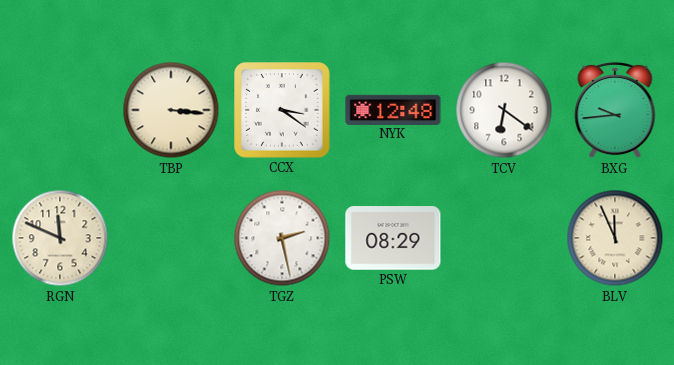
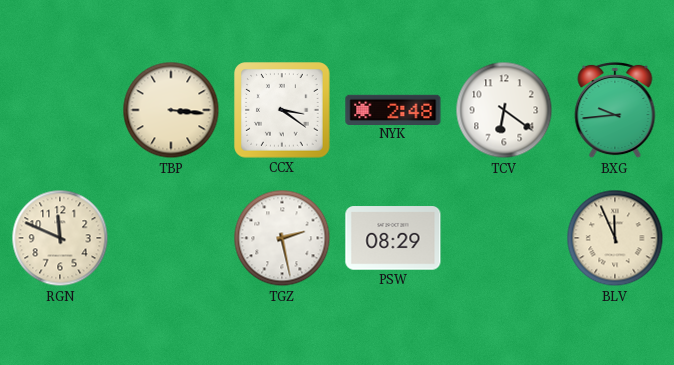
NYK: 12:48 -> 2:48 (393, 109)
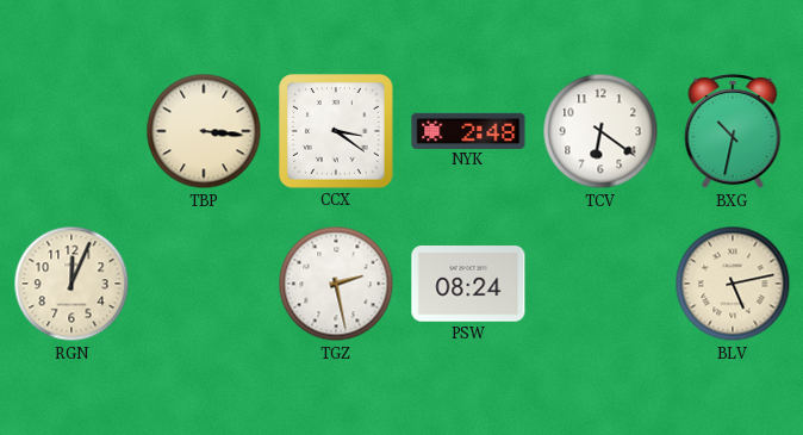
BXG: 9:44 -> 10:32 (733, 131)
RGN: 11:49 -> 12:04 (71, 284)
PSW: 08:29 -> 08:24 (468, 284)
BLV: 11:56 -> 5:13 (733, 284)
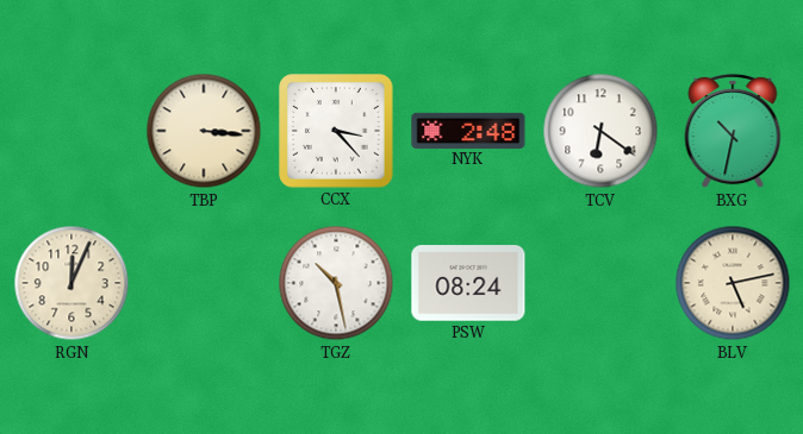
CCX: 3:21 -> 3:23 (336, 131)
TGZ: 2:28 -> 10:28 (336, 283)
